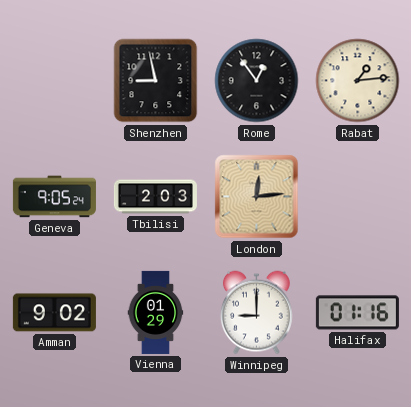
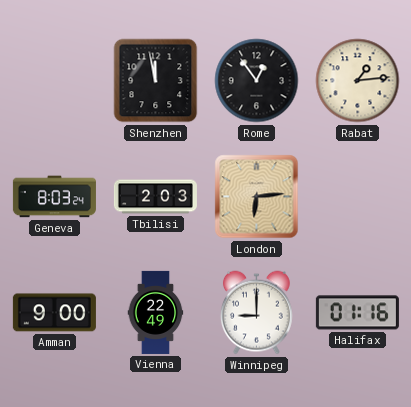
Shenzhen: 8:58 -> 11:58 (156, 81)
Geneva: 9:05 -> 8:03 (54, 197)
London: 12:14 -> 6:14 (257, 197)
Amman: 9:02 -> 9:00 (54, 313)
Vienna: 01:29 -> 22:49 (156, 312)
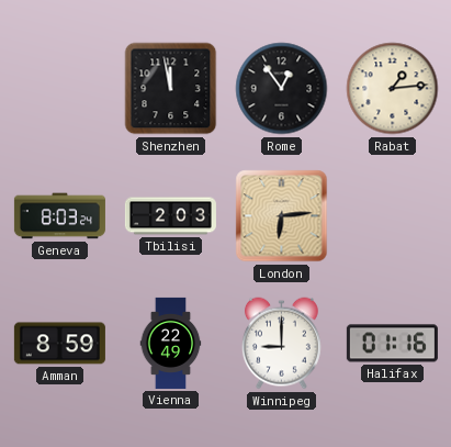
Amman: 9:00 -> 8:59 (59, 344)
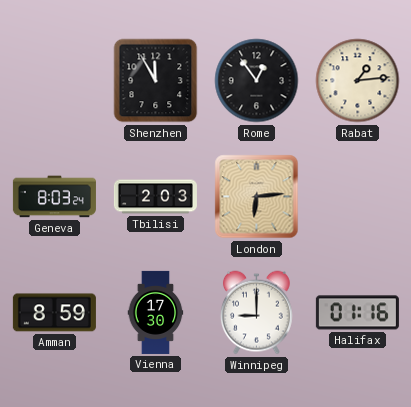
Shenzhen: 11:58 -> 11:55 (156, 81)
Vienna: 22:49 -> 17:30 (156, 312)
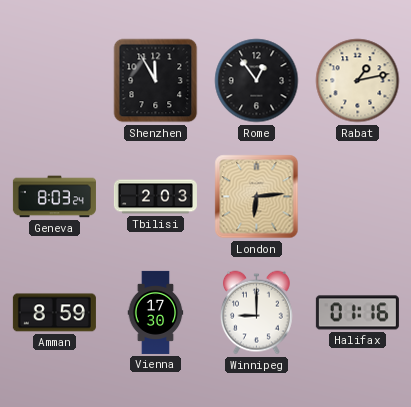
Rabat: 1:14 -> 1:13 (358, 81)
